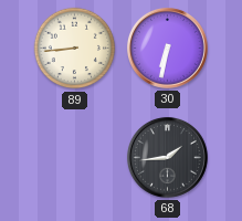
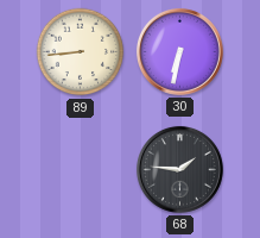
68: 1:44 -> 1:46 (179, 169)
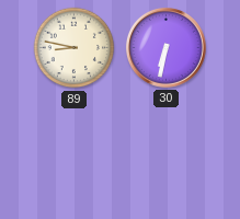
89: 8:44 -> 8:47 (75, 48)
68: 1:46 -> none (179, 169)
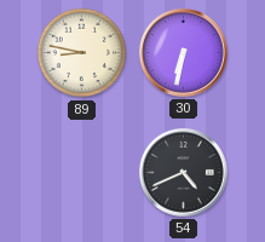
54: none -> 4:41 (183, 172)
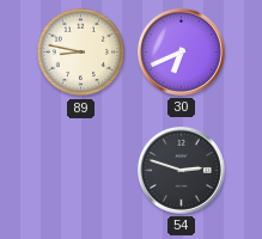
30: 6:32 -> 6:41 (181, 51)
54: 4:41 -> 2:48 (181, 170)
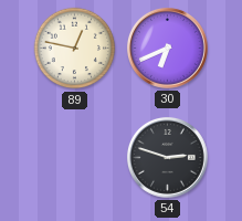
89: 8:47 -> 12:47 (75, 49)
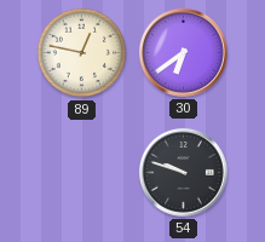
30: 6:41 -> 6:39 (183, 52)
54: 2:48 -> 9:48 (183, 172)
